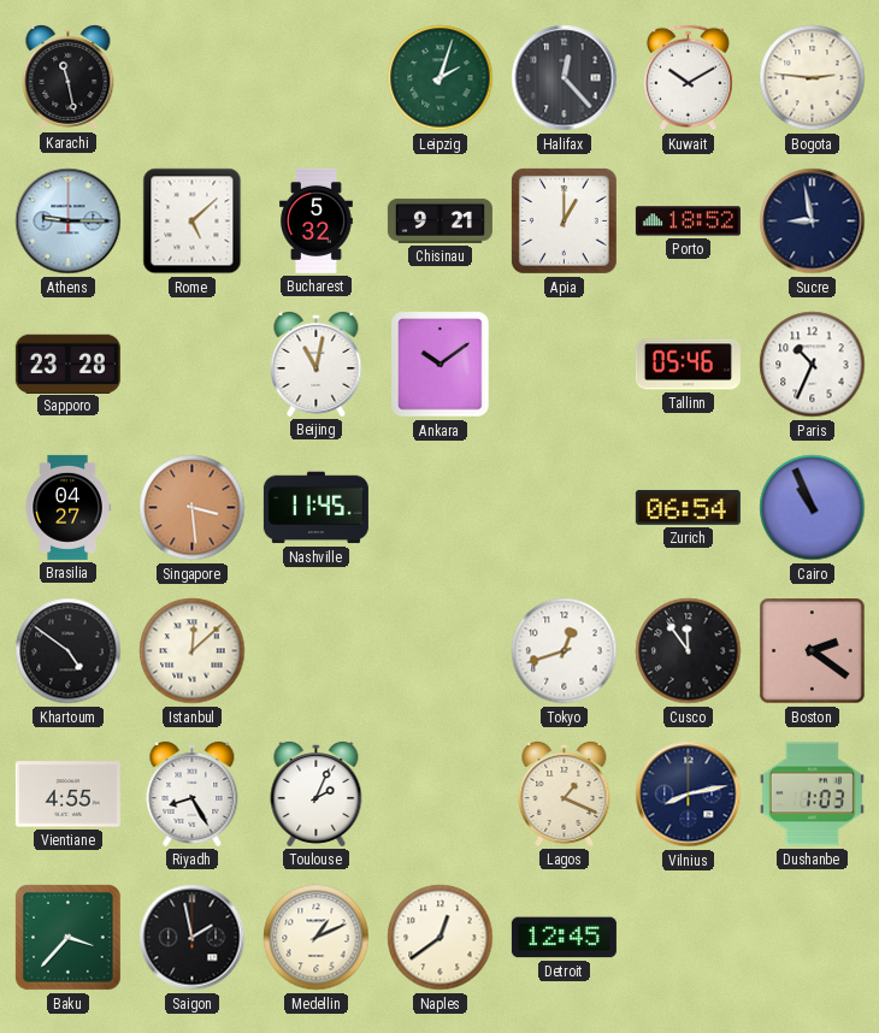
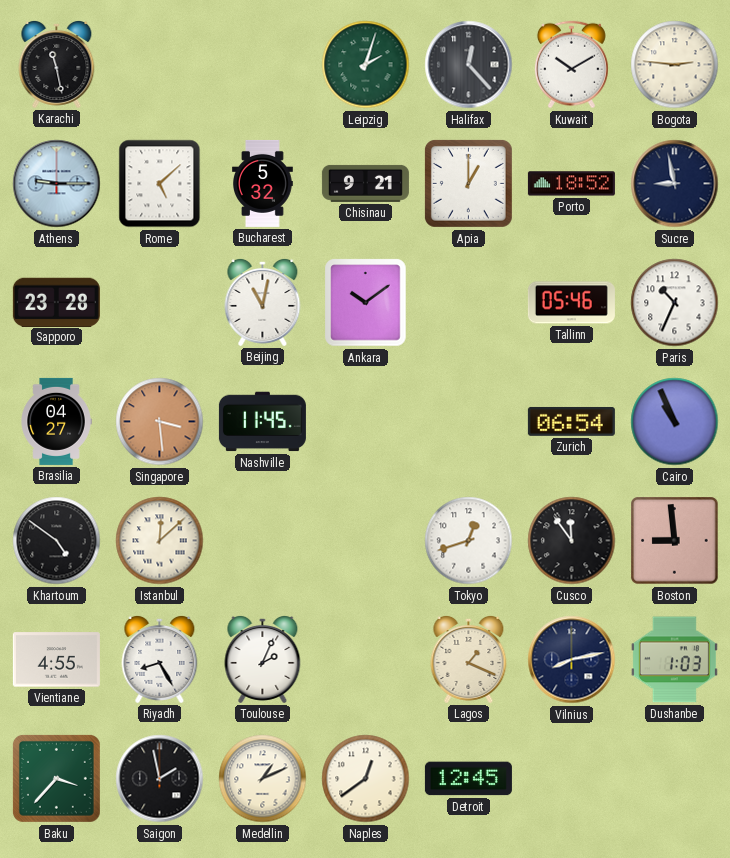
Boston: 2:21 -> 8:59 (675, 541)
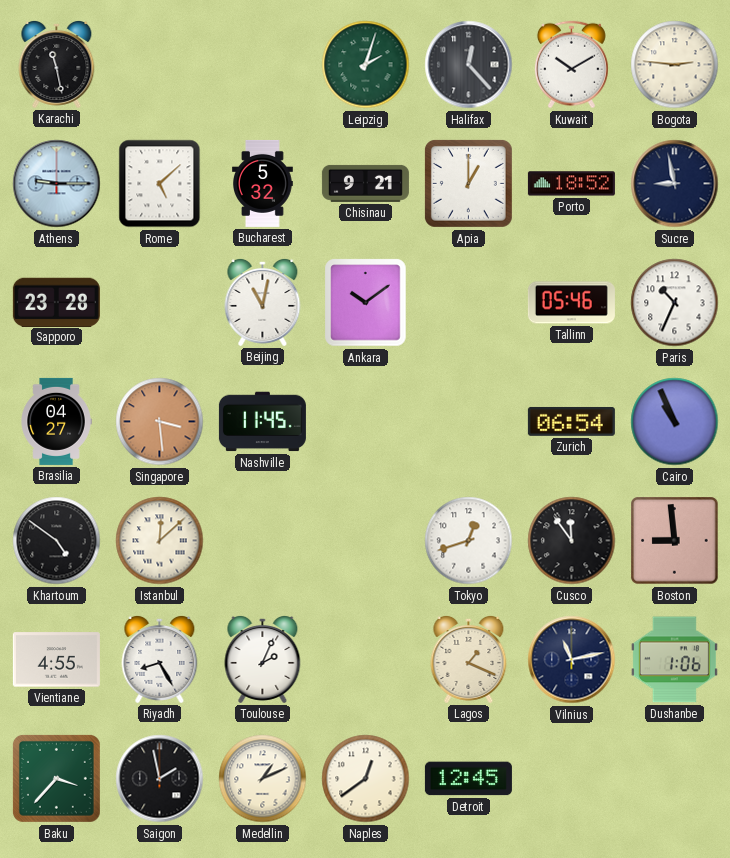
Vilnius: 8:13 -> 11:13 (572, 660)
Dushanbe: 1:03 -> 1:06 (674, 660)
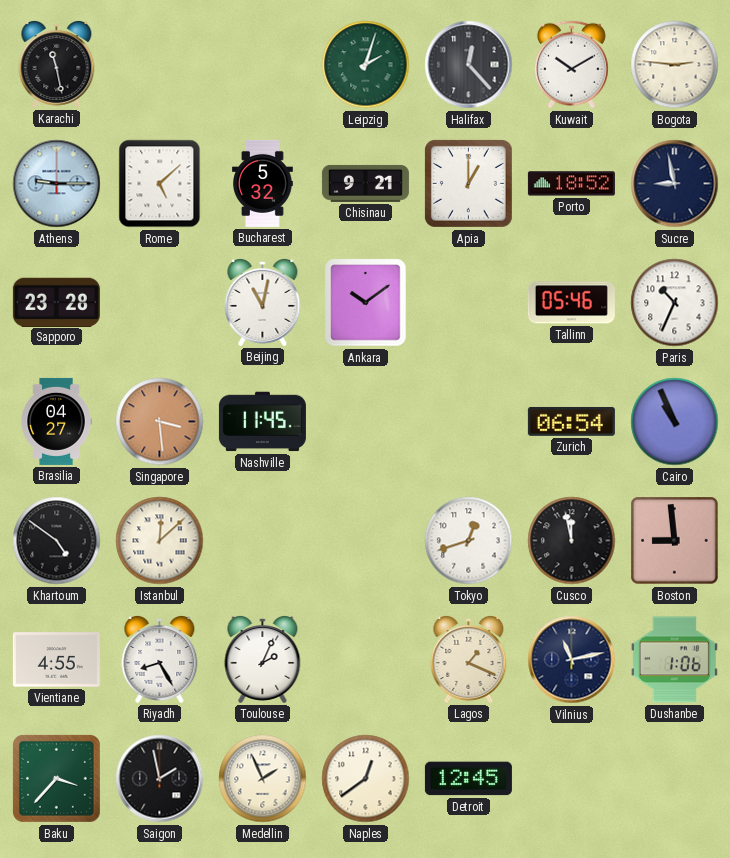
Cusco: 11:54 -> 11:58 (572, 541)
Medellin: 1:11 -> 1:56 (263, 779)
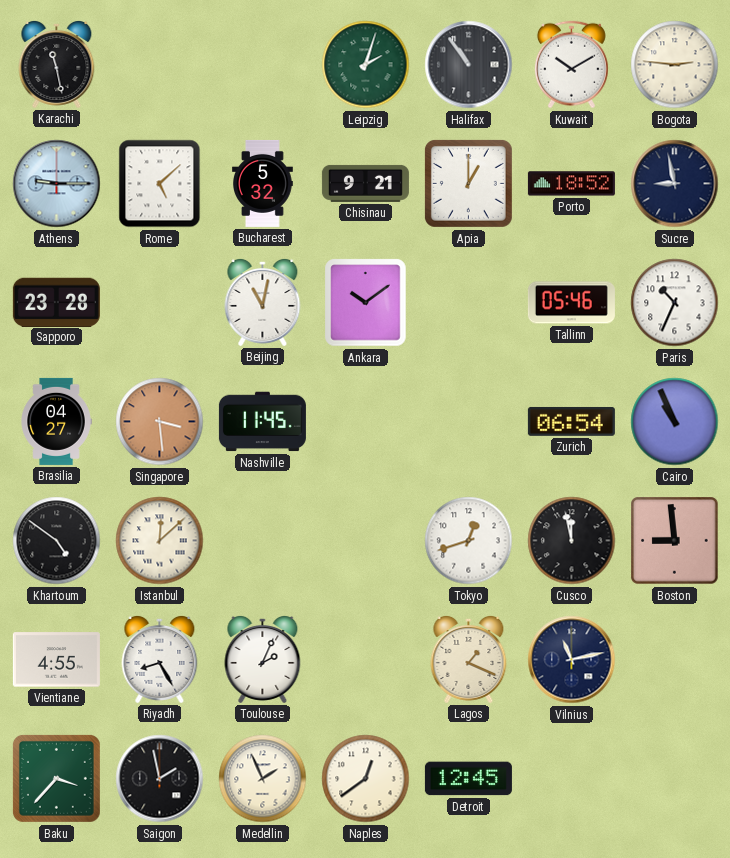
Halifax: 12:23 -> 10:54 (469, 65)
Dushanbe: 1:06 -> none (674, 660)
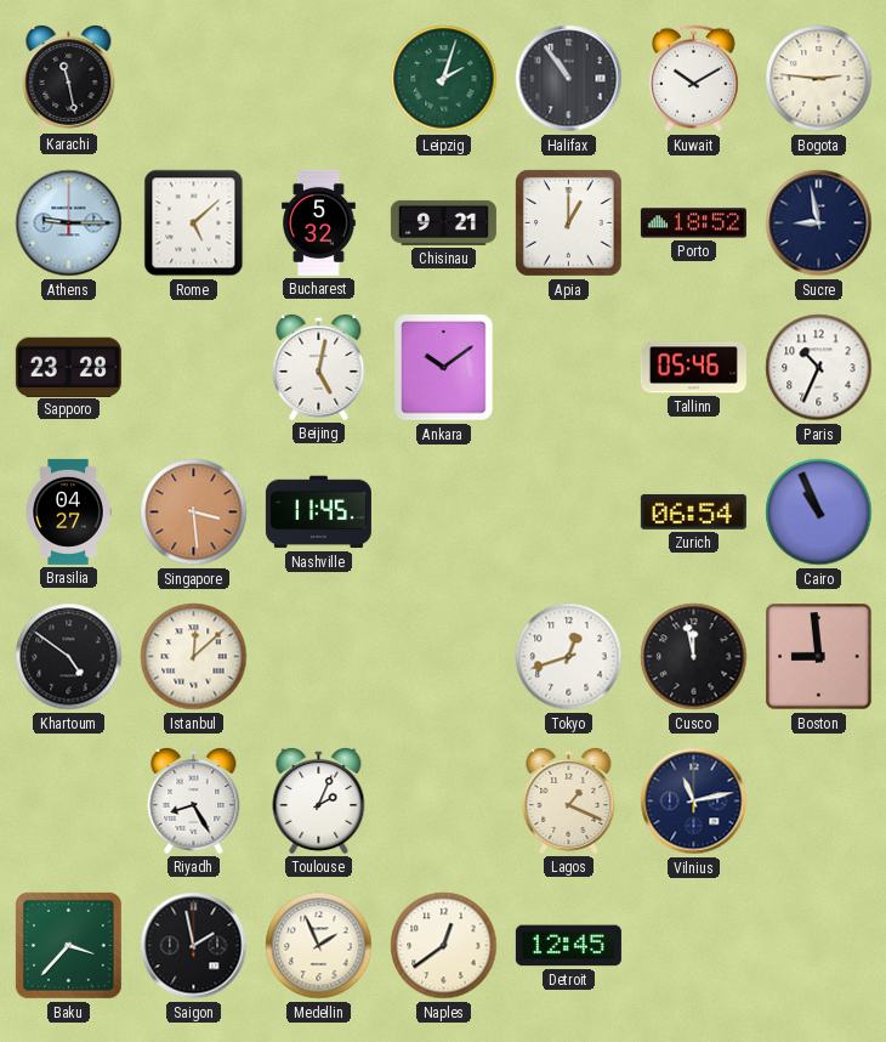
Beijing: 11:02 -> 5:02 (319, 367)
Vientiane: 4:55 -> none (56, 660)
